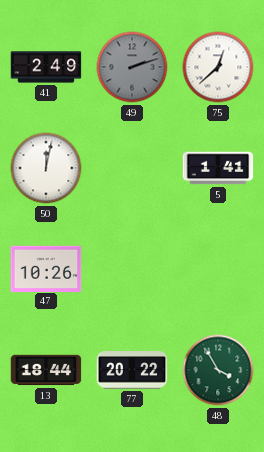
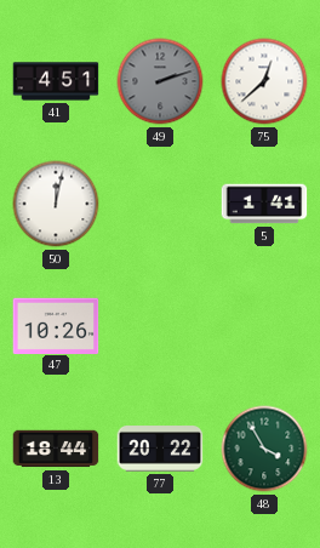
41: 2:49 -> 4:51 (56, 81)
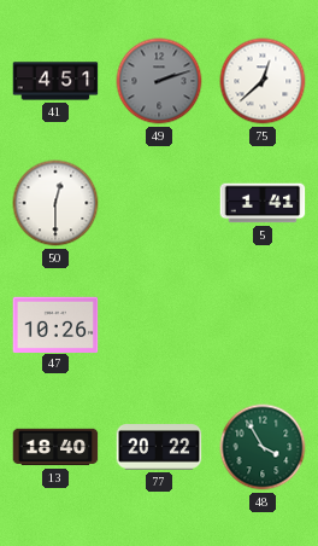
50: 12:02 -> 12:30 (55, 203)
13: 18:44 -> 18:40 (55, 447)
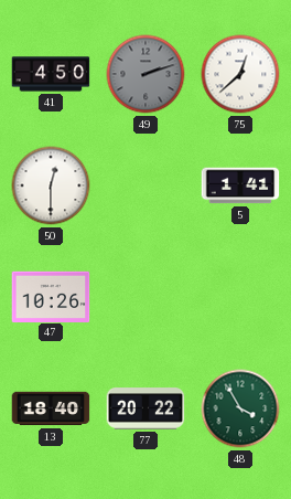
41: 4:51 -> 4:50 (51, 74)
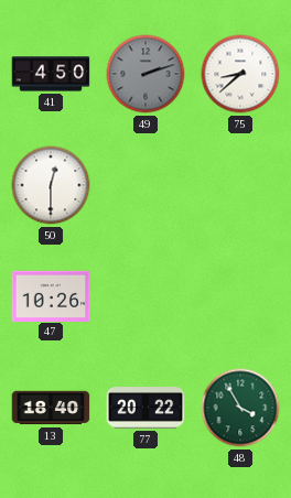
75: 12:38 -> 8:38 (240, 74)
5: 1:41 -> none (240, 185)
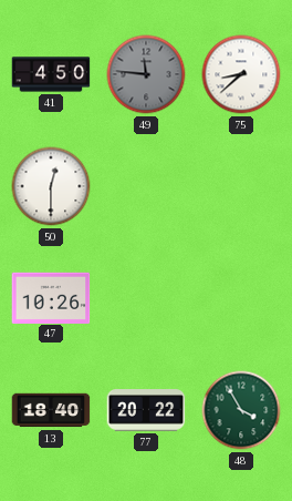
49: 2:12 -> 11:46 (146, 74)
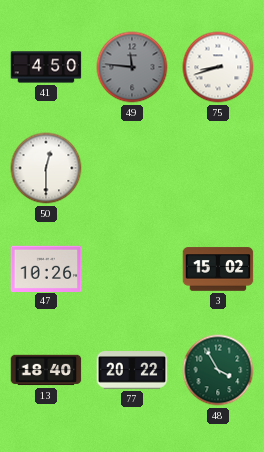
75: 8:38 -> 8:42 (218, 67)
3: none -> 15:02 (218, 269)
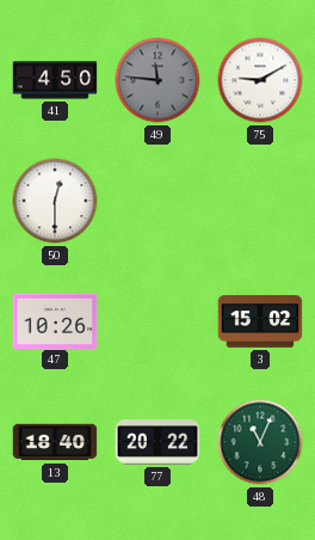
75: 8:42 -> 9:10 (260, 80)
48: 3:55 -> 11:04 (260, 442)
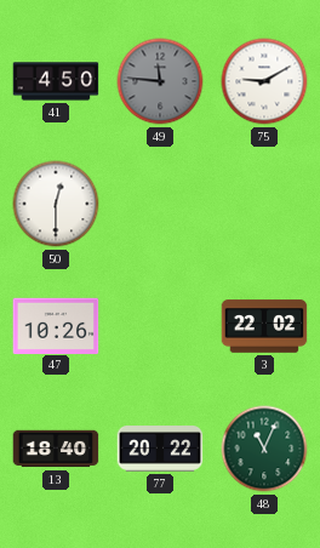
3: 15:02 -> 22:02 (264, 326)
